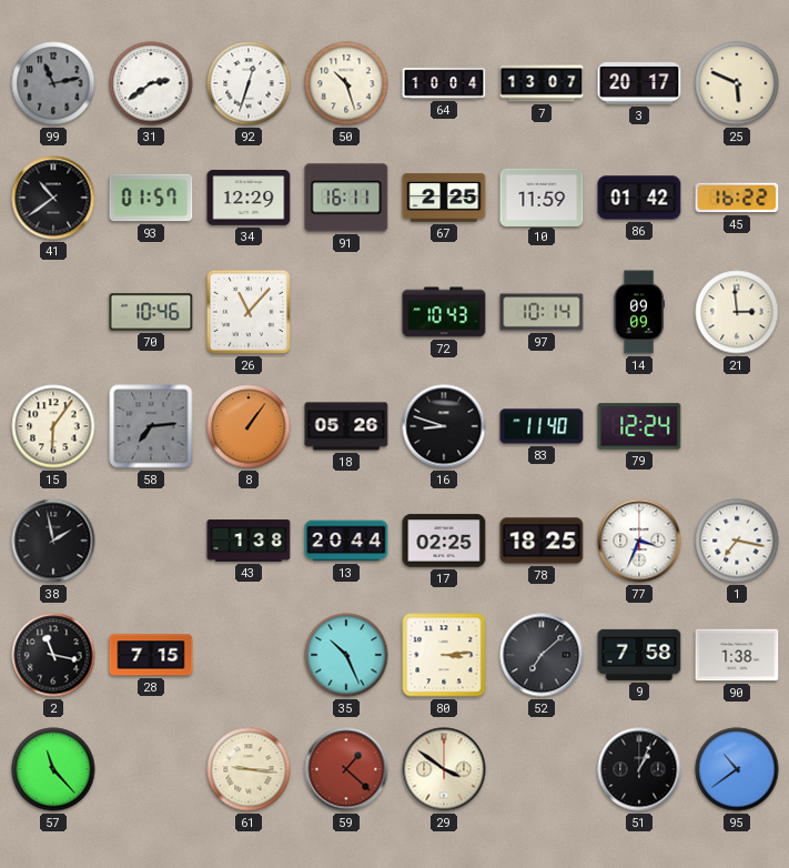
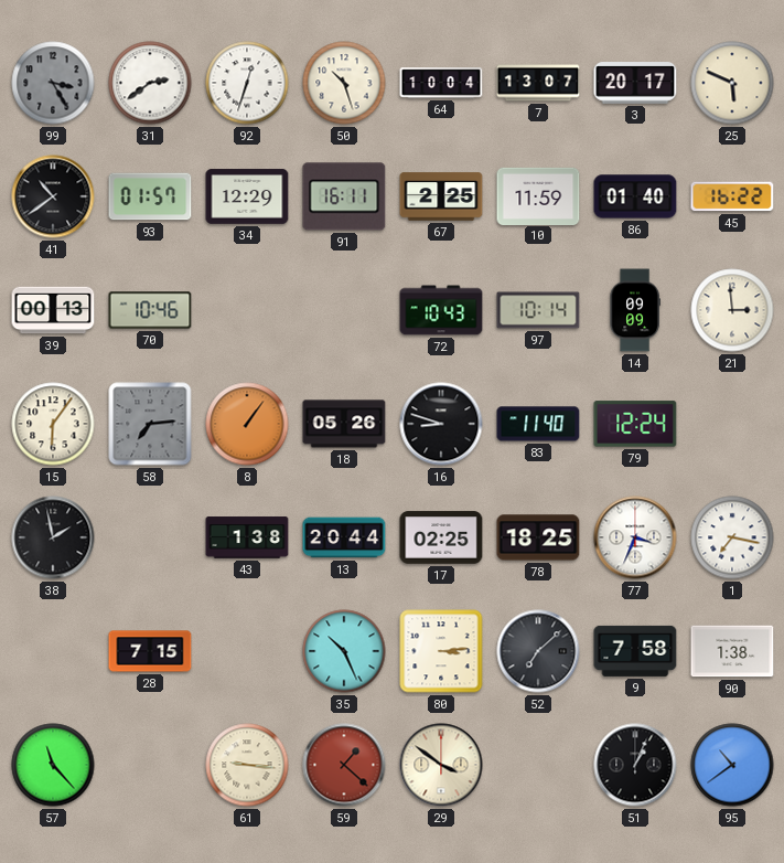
99: 11:13 -> 3:25 (53, 83)
86: 01:42 -> 01:40 (635, 196)
39: none -> 00:13 (53, 310)
26: 11:07 -> none (249, 312)
2: 11:17 -> none (53, 655)
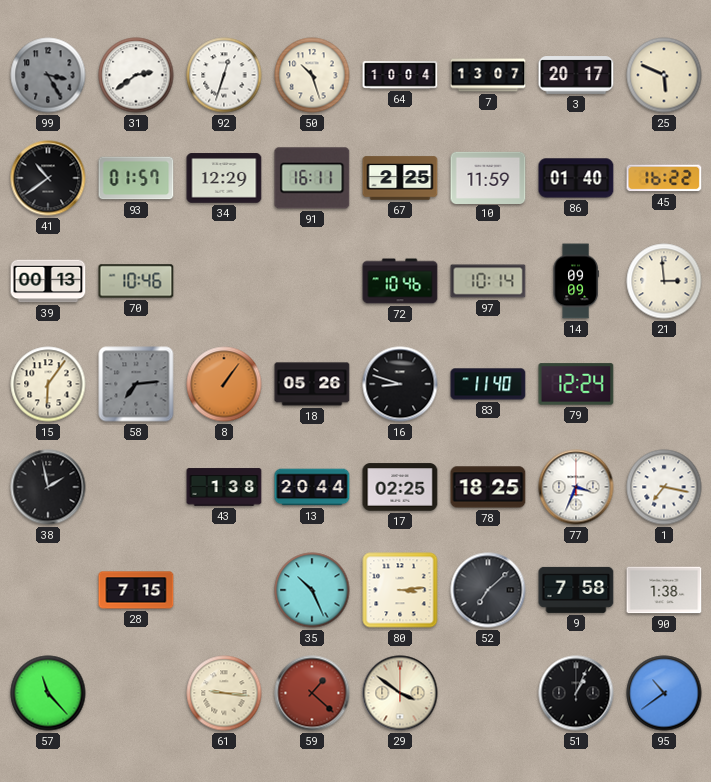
72: 10:43 -> 10:46 (400, 281)
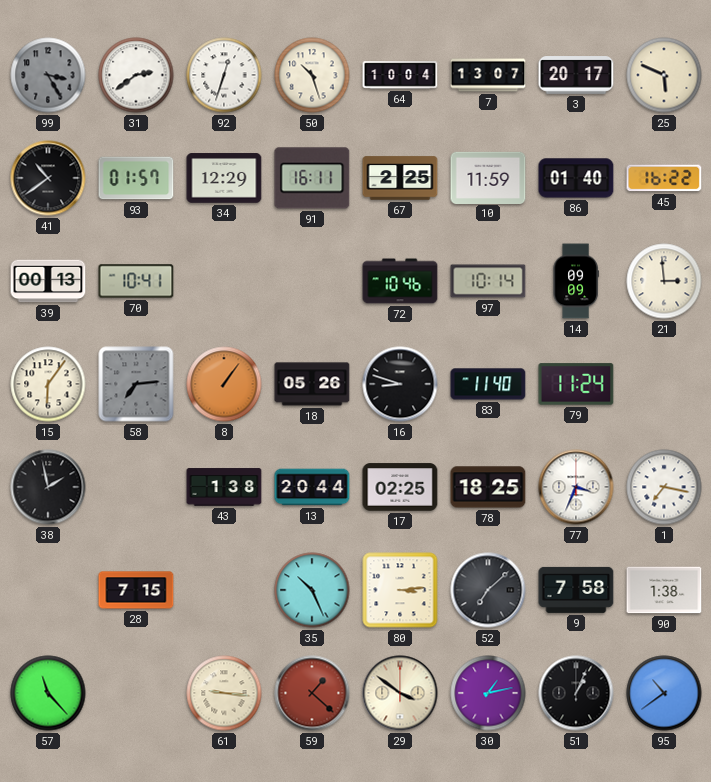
70: 10:46 -> 10:41 (136, 281)
79: 12:24 -> 11:24 (576, 384)
30: none -> 1:13 (488, 693)
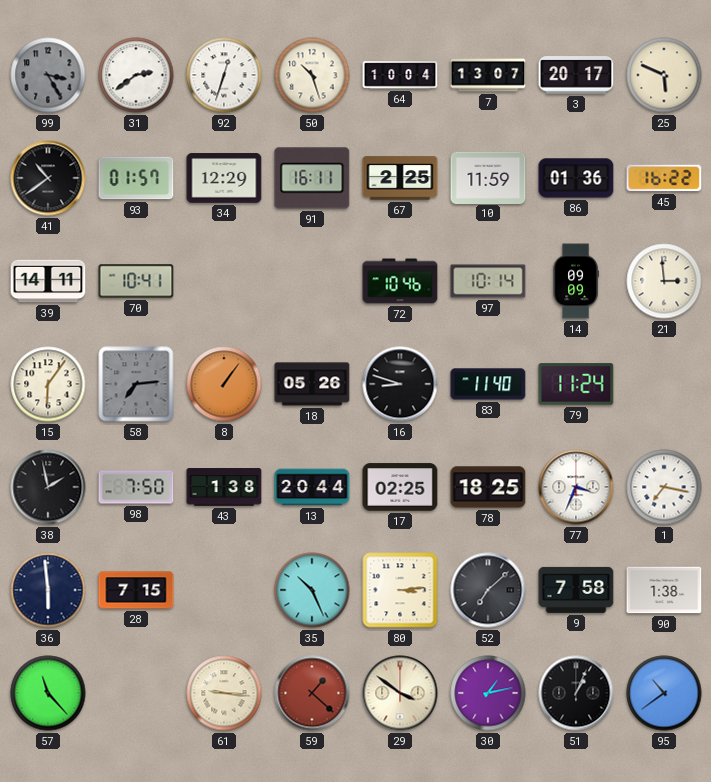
86: 01:40 -> 01:36 (576, 178)
39: 00:13 -> 14:11 (48, 281)
98: none -> 7:50 (136, 487)
36: none -> 5:59 (48, 590)
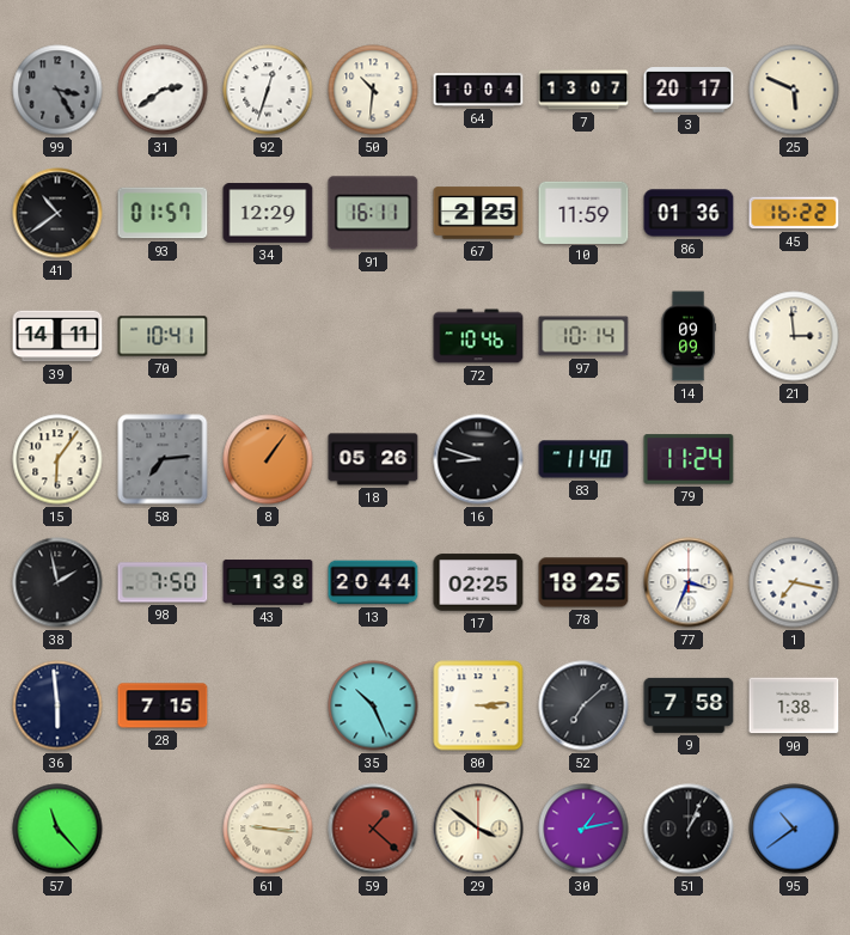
50: 10:27 -> 10:31 (373, 90)
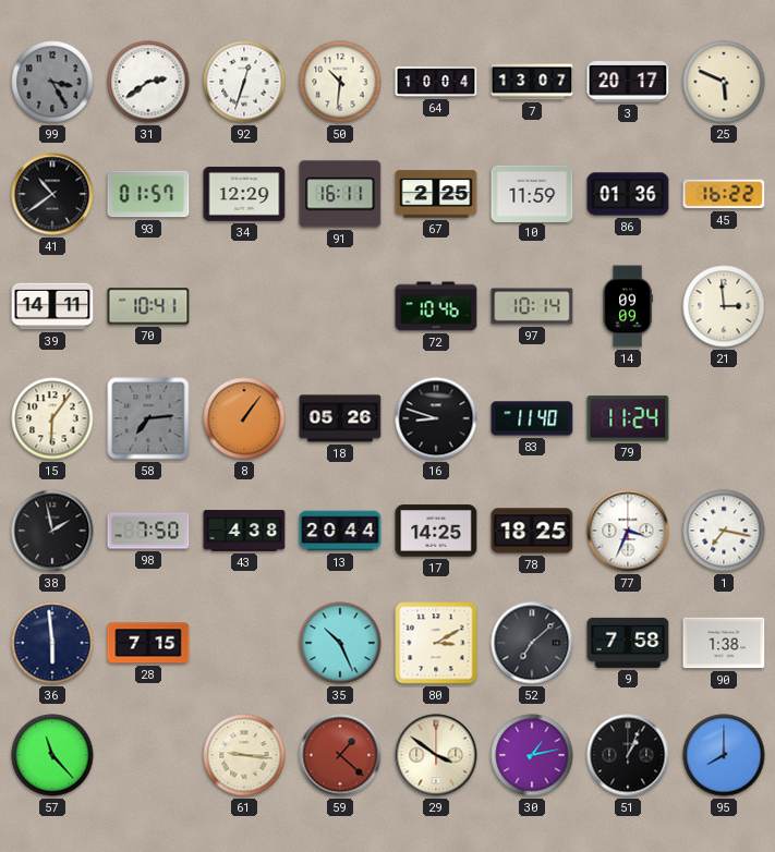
43: 1:38 -> 4:38 (244, 531)
17: 02:25 -> 14:25 (436, 531)
80: 3:14 -> 3:10 (436, 643)
95: 10:39 -> 8:00 (724, 755)
